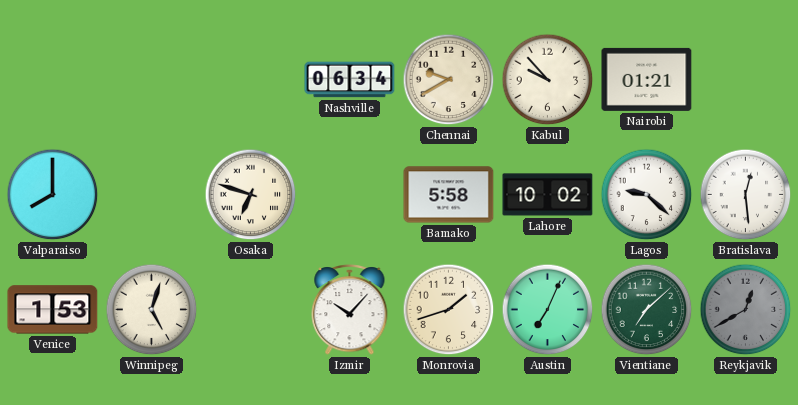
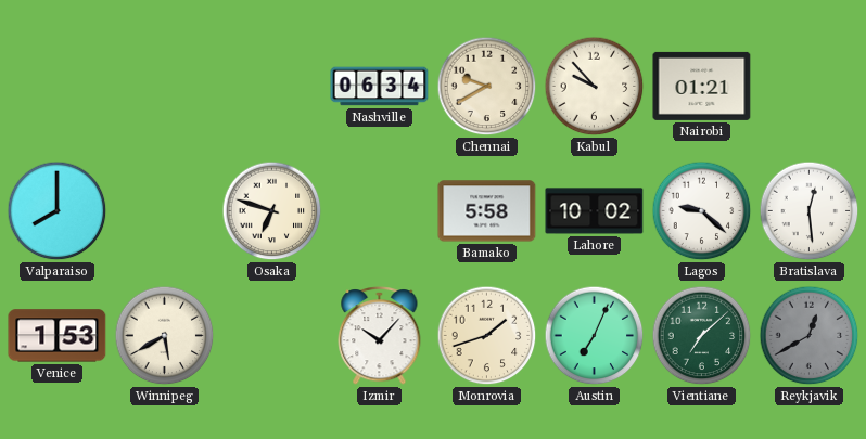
Winnipeg: 5:03 -> 5:40 (165, 336)
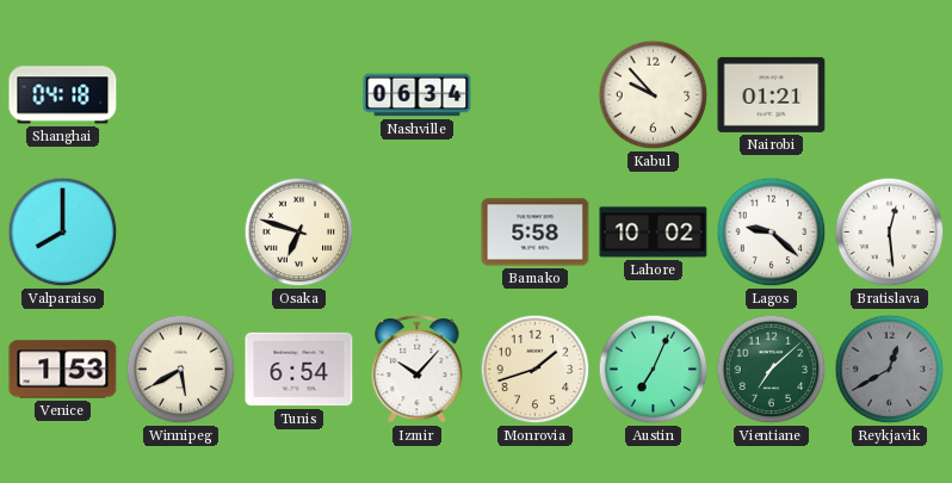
Shanghai: none -> 04:18 (63, 95)
Chennai: 9:40 -> none (487, 87)
Tunis: none -> 6:54 (299, 370)
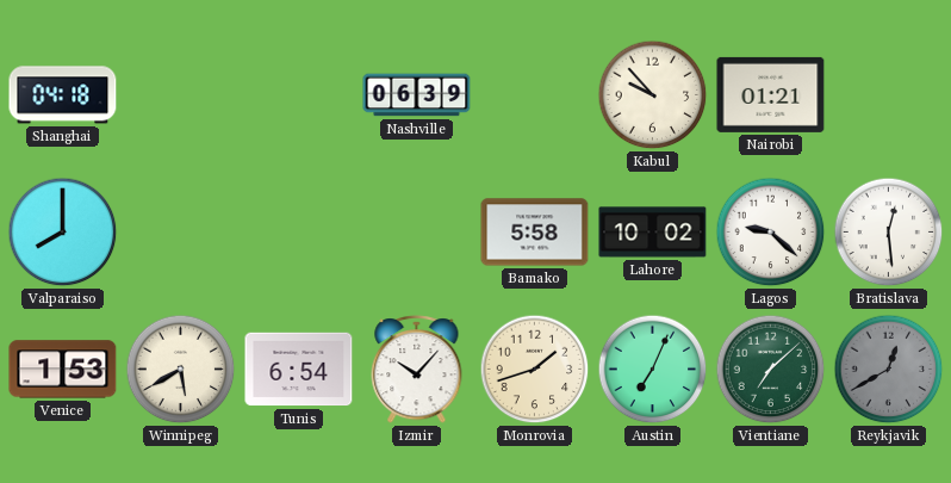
Nashville: 06:34 -> 06:39 (417, 95)
Osaka: 6:48 -> none (299, 233)
